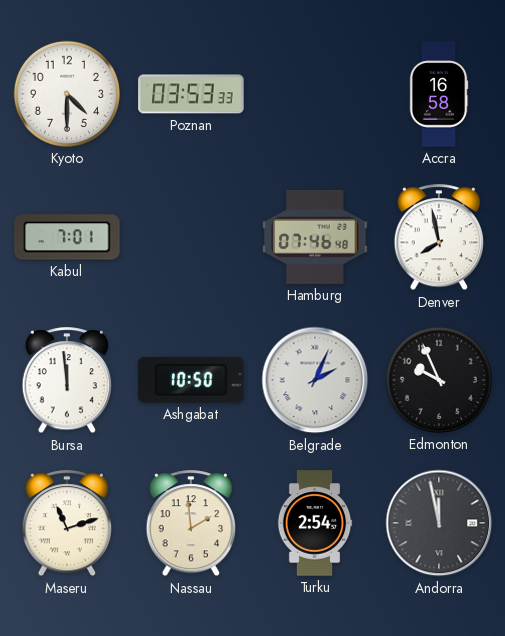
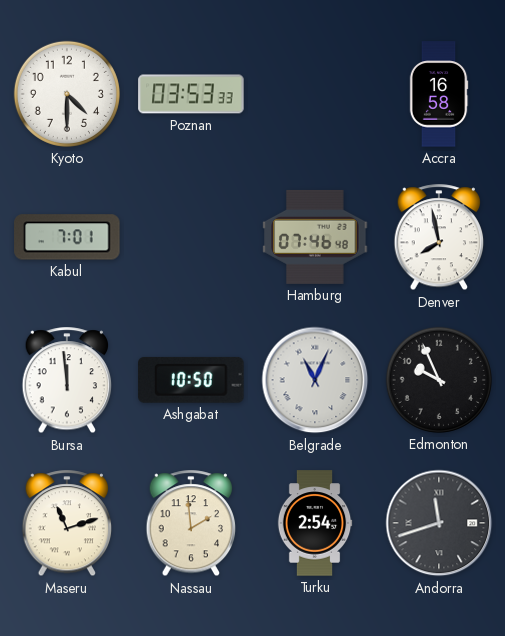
Belgrade: 2:04 -> 11:04 (315, 380)
Andorra: 11:58 -> 11:42 (439, 523)
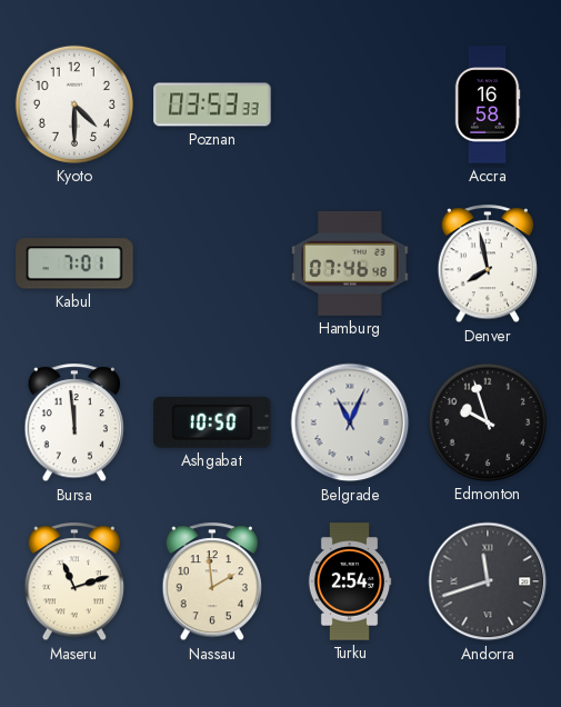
Edmonton: 9:56 -> 9:57 (488, 422)
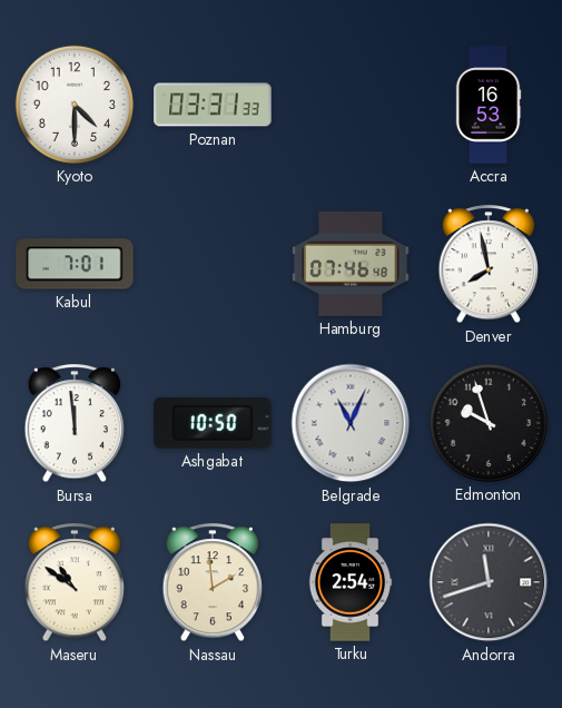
Poznan: 03:53 -> 03:31 (213, 105)
Accra: 16:58 -> 16:53 (489, 105)
Maseru: 11:12 -> 10:51 (75, 583)
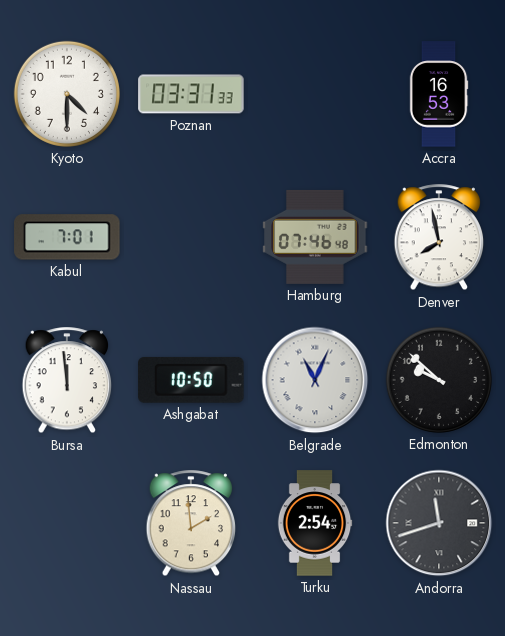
Edmonton: 9:57 -> 9:52 (439, 380)
Maseru: 10:51 -> none (75, 583)
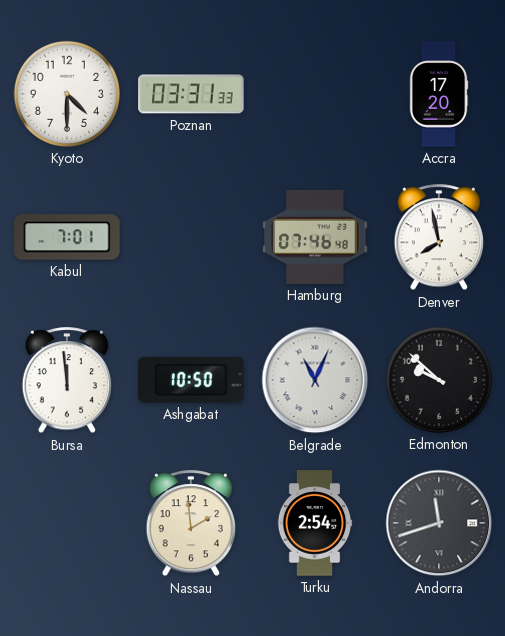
Accra: 16:53 -> 17:20 (439, 94)
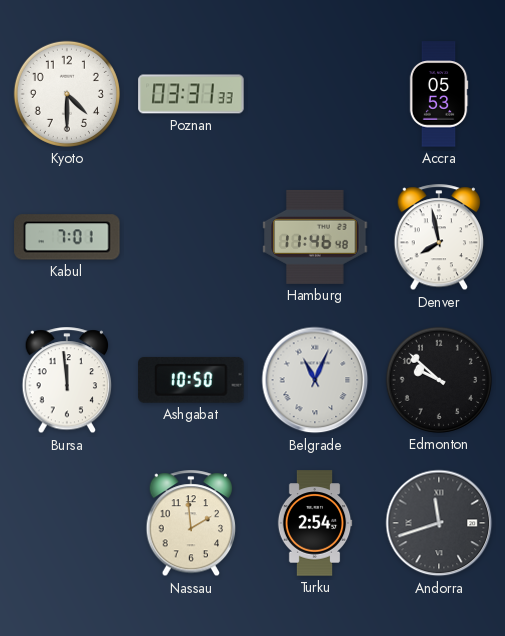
Accra: 17:20 -> 05:53 (439, 94)
Hamburg: 07:46 -> 11:46 (315, 237)
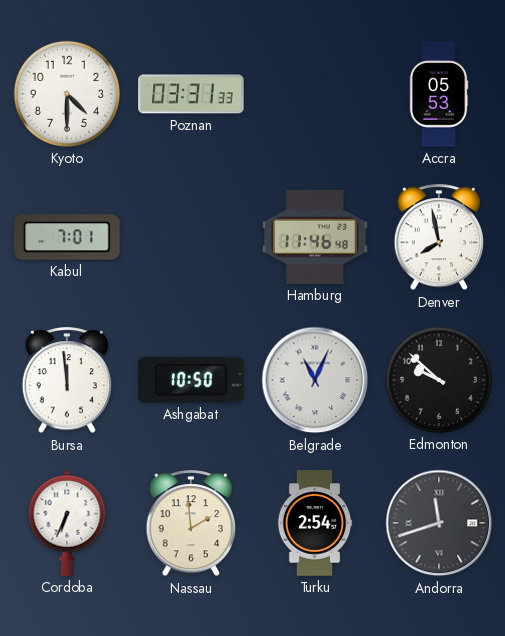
Cordoba: none -> 6:34 (67, 523)
